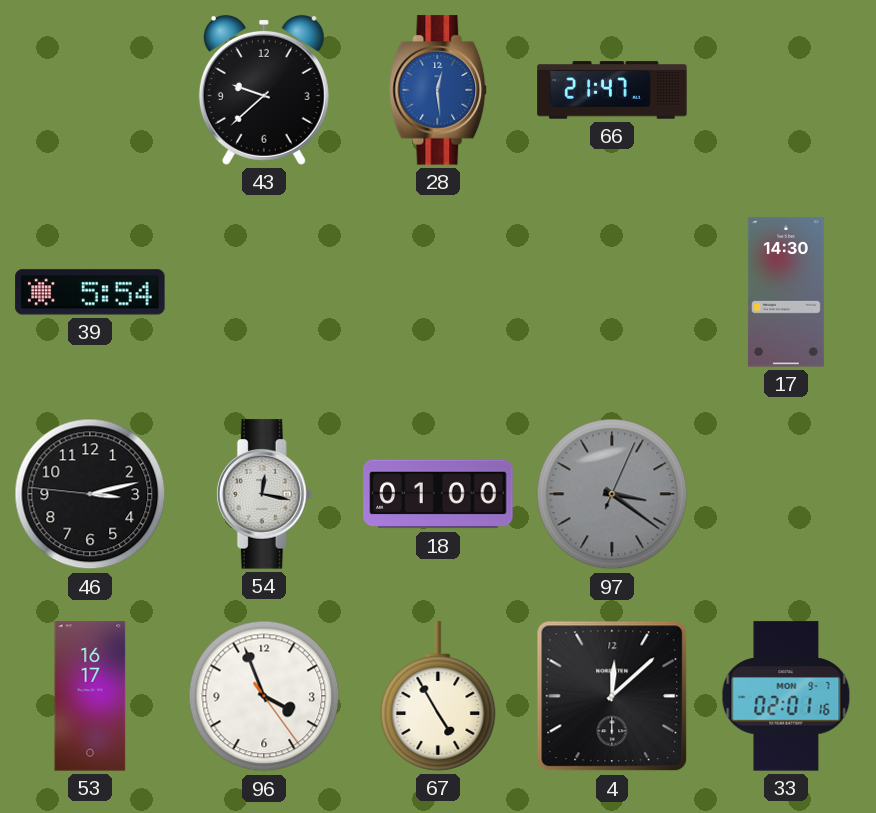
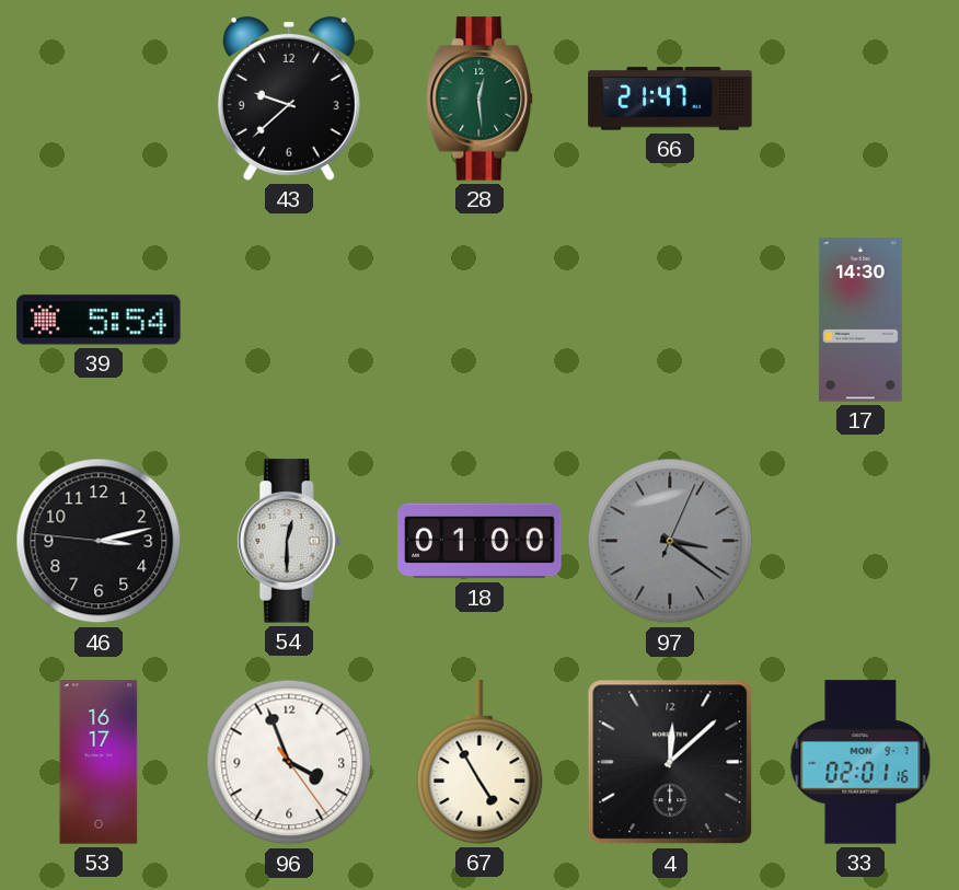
28 dial: blue -> green (479, 99)
54: 12:17 -> 12:30 (289, 541)
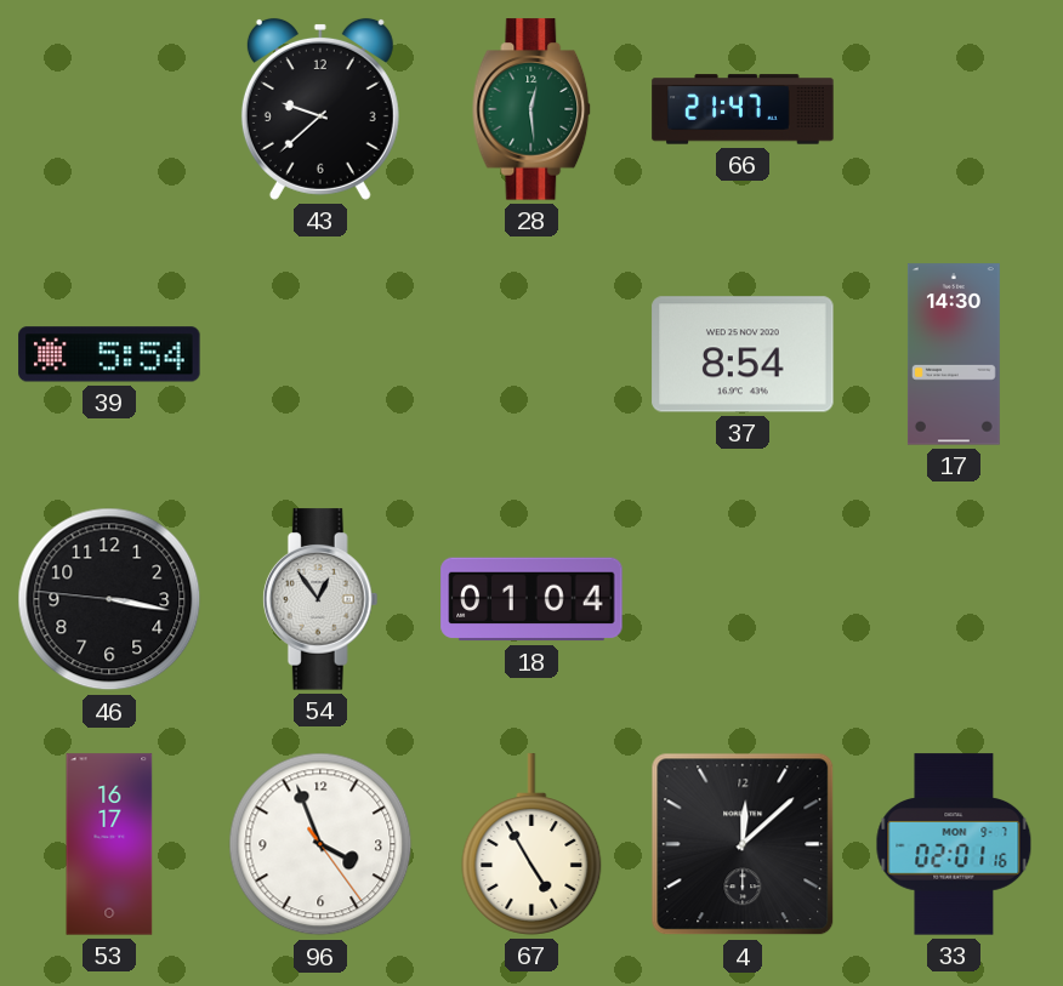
37: none -> 8:54 (743, 354)
46: 3:12 -> 3:16 (109, 599)
54: 12:30 -> 12:54 (320, 599)
18: 01:00 -> 01:04 (531, 599)
97: 3:21 -> none (670, 541)
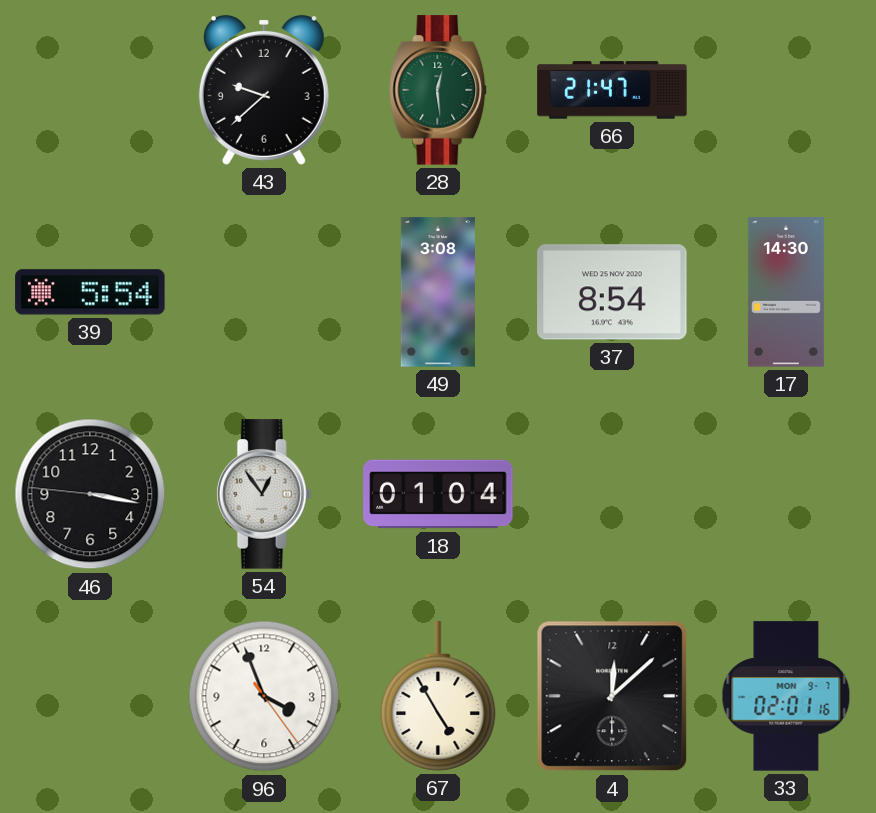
49: none -> 3:08 (438, 292)
53: 16:17 -> none (109, 844)
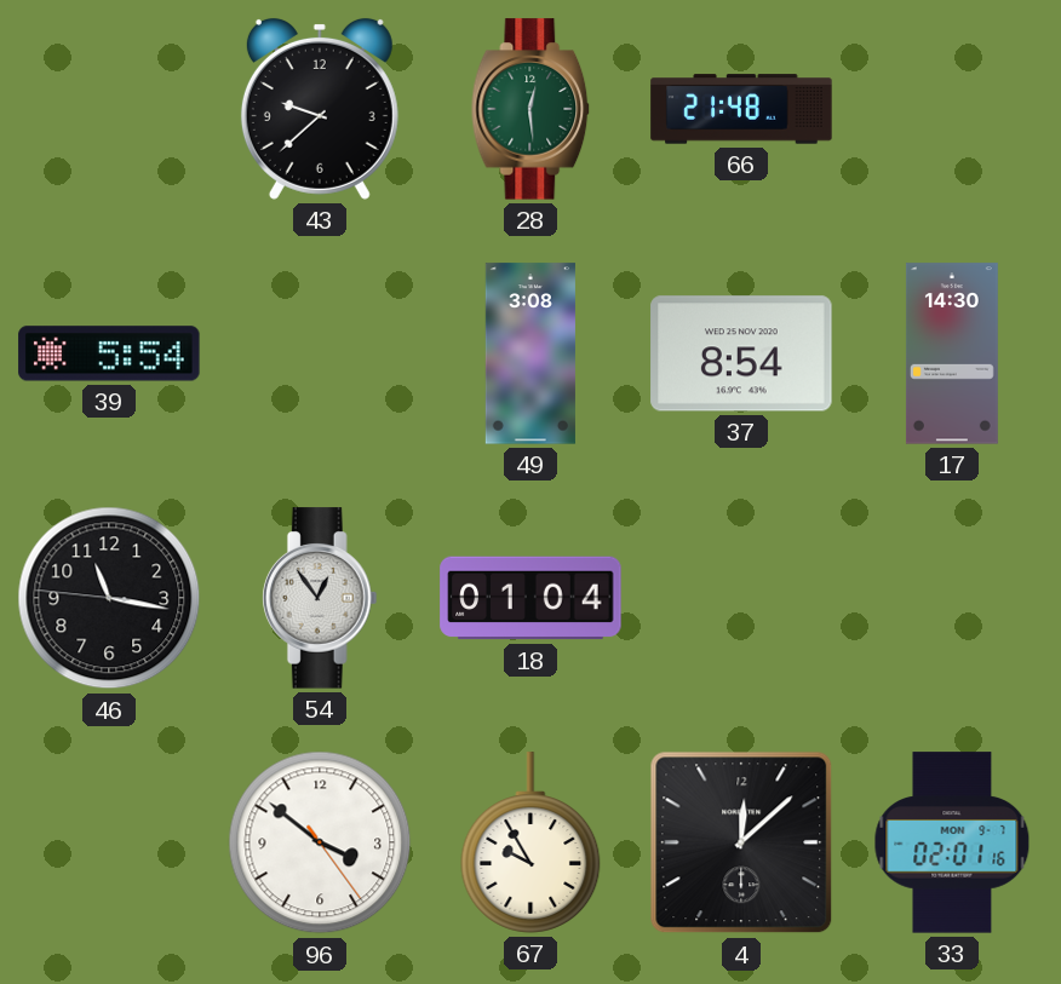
66: 21:47 -> 21:48 (741, 109)
46: 3:16 -> 11:16 (109, 598)
96: 3:56 -> 3:51 (320, 842)
67: 4:55 -> 9:55 (530, 842)
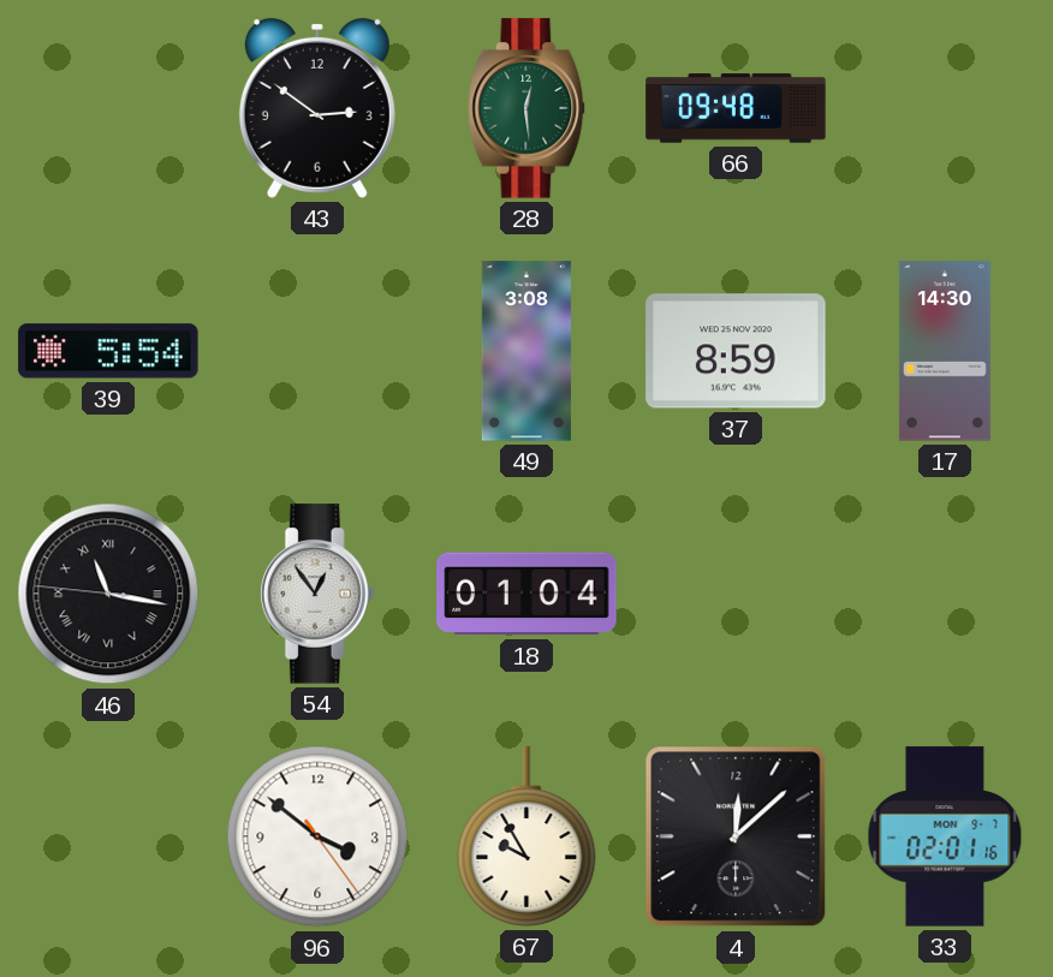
43: 9:38 -> 2:51 (317, 108)
66: 21:48 -> 09:48 (736, 108)
37: 8:54 -> 8:59 (736, 351)
46 numerals: Arabic -> Roman (108, 594)
